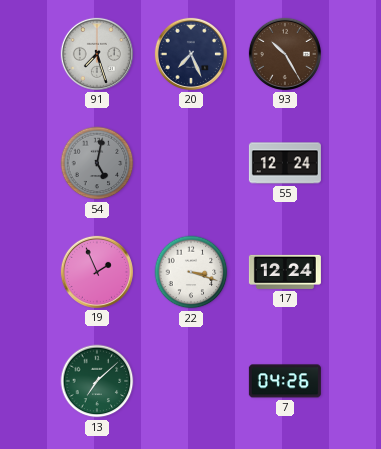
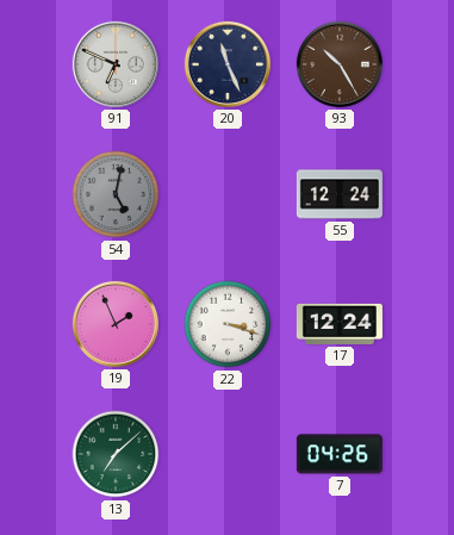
91: 7:27 -> 6:49 (116, 64)
20: 7:26 -> 11:26 (228, 64)
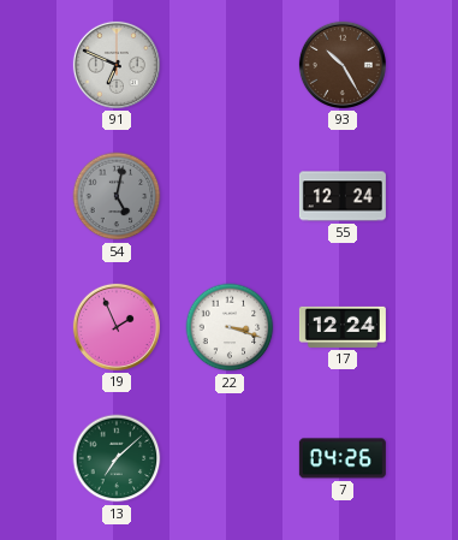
20: 11:26 -> none (228, 64)
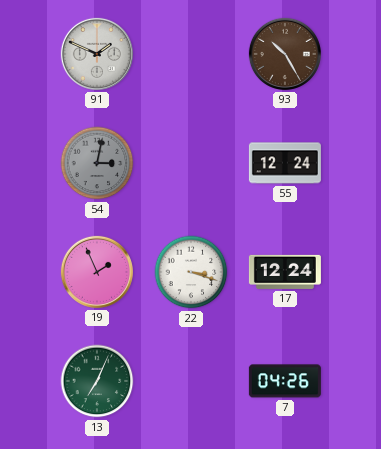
91: 6:49 -> 1:49 (97, 54)
54: 5:02 -> 3:02 (97, 163)
13: 7:08 -> 7:04 (97, 381)
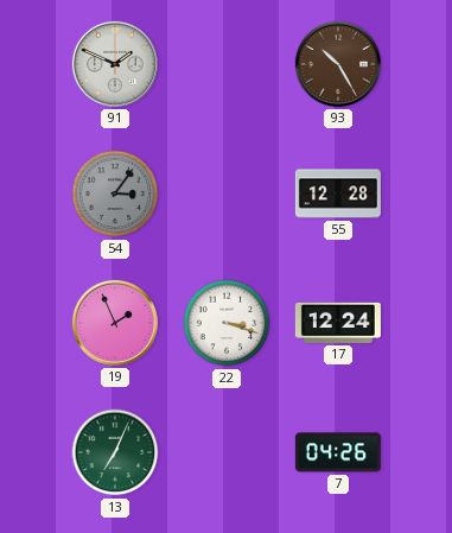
54: 3:02 -> 3:06 (115, 193)
55: 12:24 -> 12:28 (338, 193)
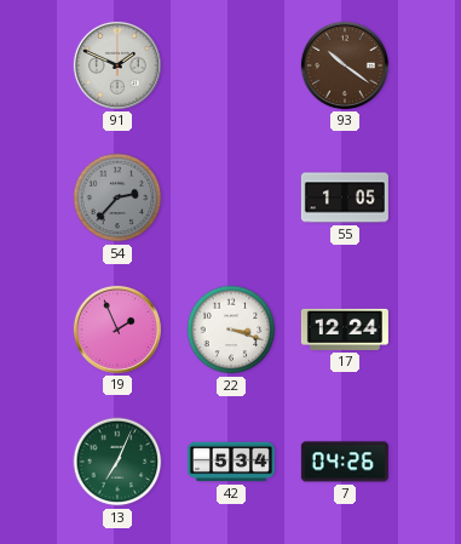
93: 10:25 -> 10:21 (345, 65)
54: 3:06 -> 2:37 (117, 197)
55: 12:28 -> 1:05 (345, 197)
42: none -> 5:34 (231, 462)
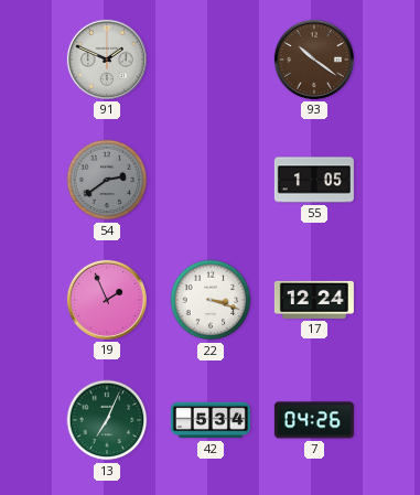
54: 2:37 -> 2:39 (107, 180)
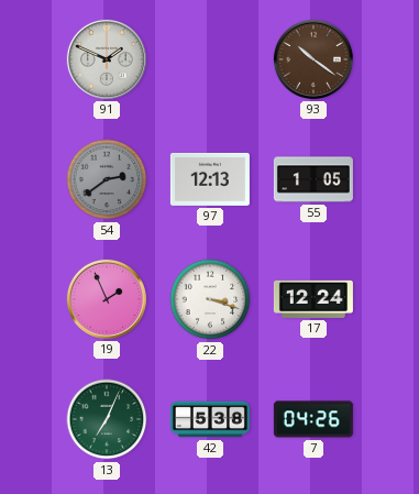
97: none -> 12:13 (210, 179)
42: 5:34 -> 5:38 (210, 419)
